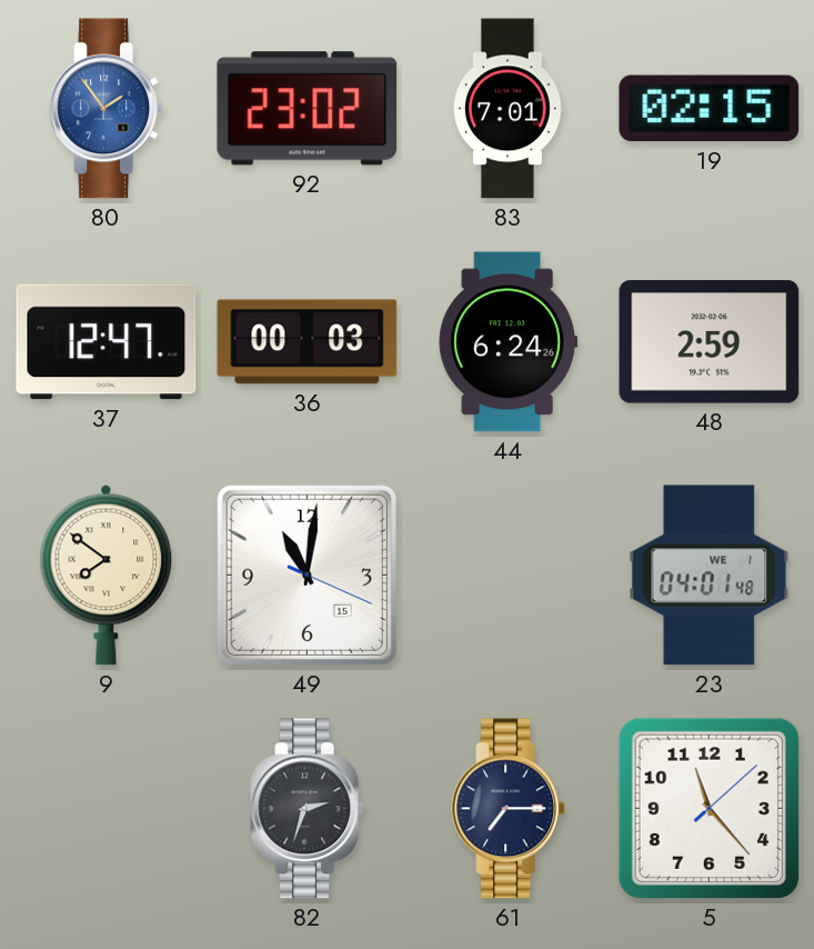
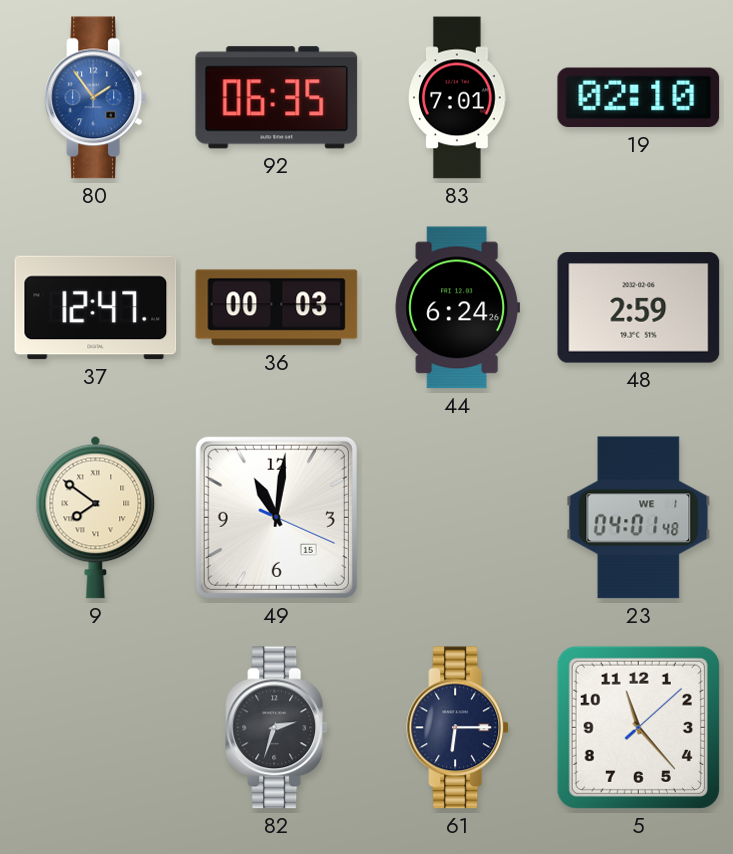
92: 23:02 -> 06:35 (277, 98)
19: 02:15 -> 02:10 (639, 98)
61: 7:15 -> 6:15 (458, 728)
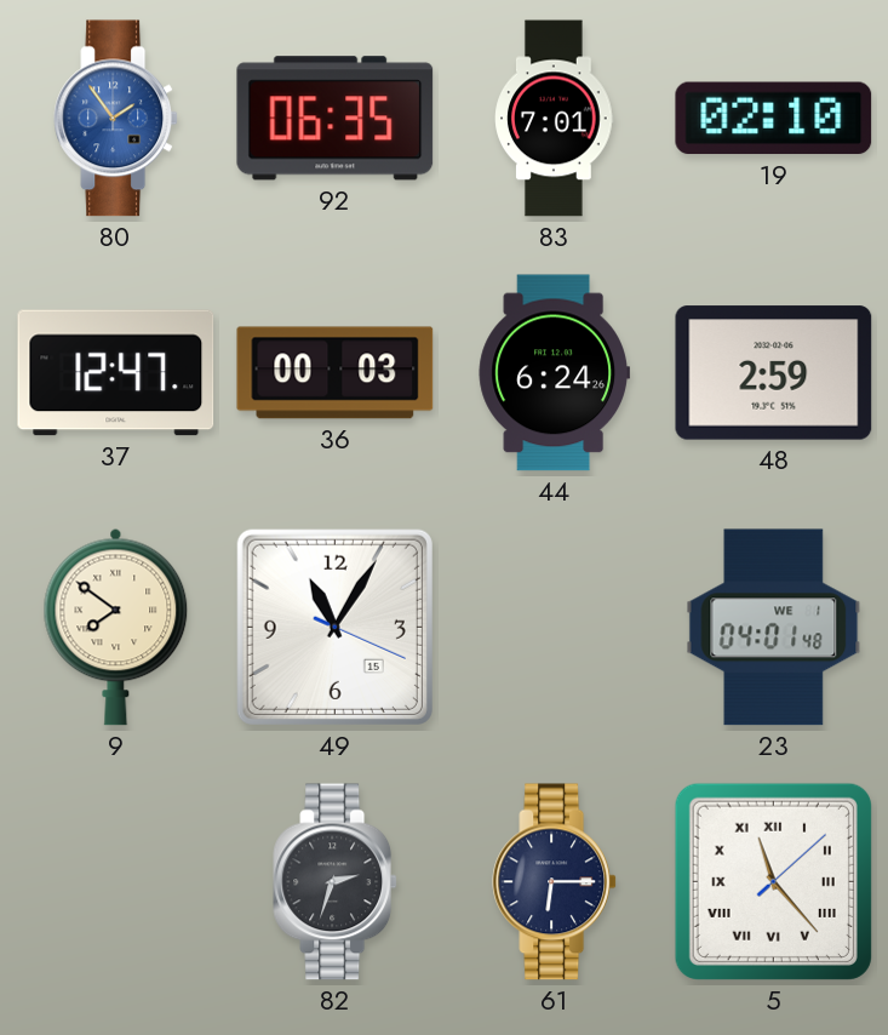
49: 11:01 -> 11:05 (334, 627)
5 numerals: Arabic -> Roman (773, 881)
